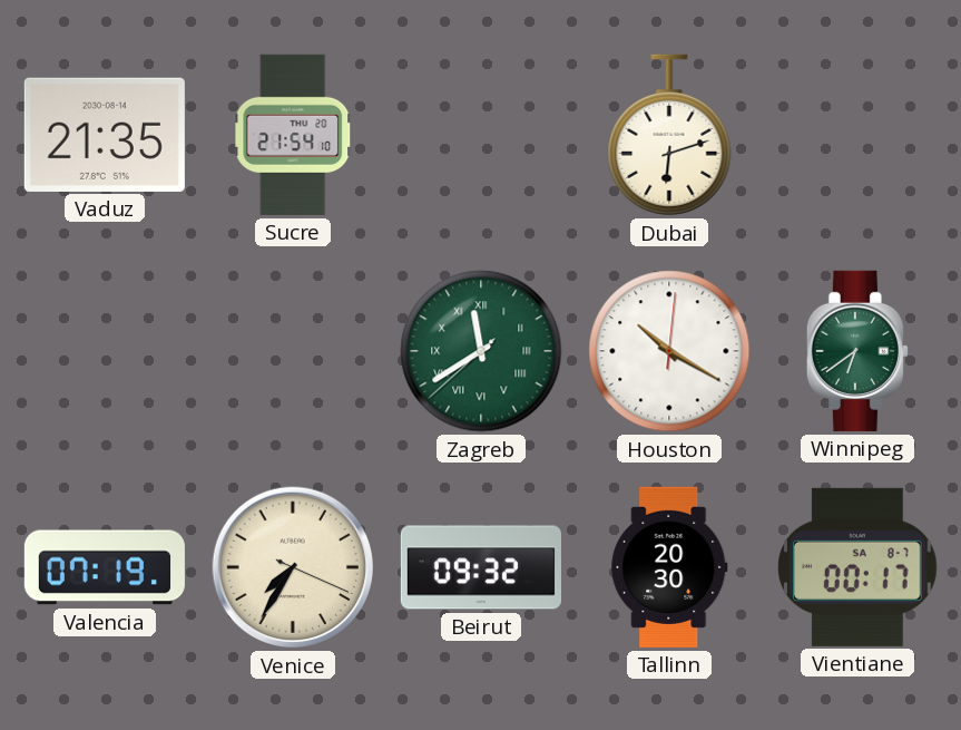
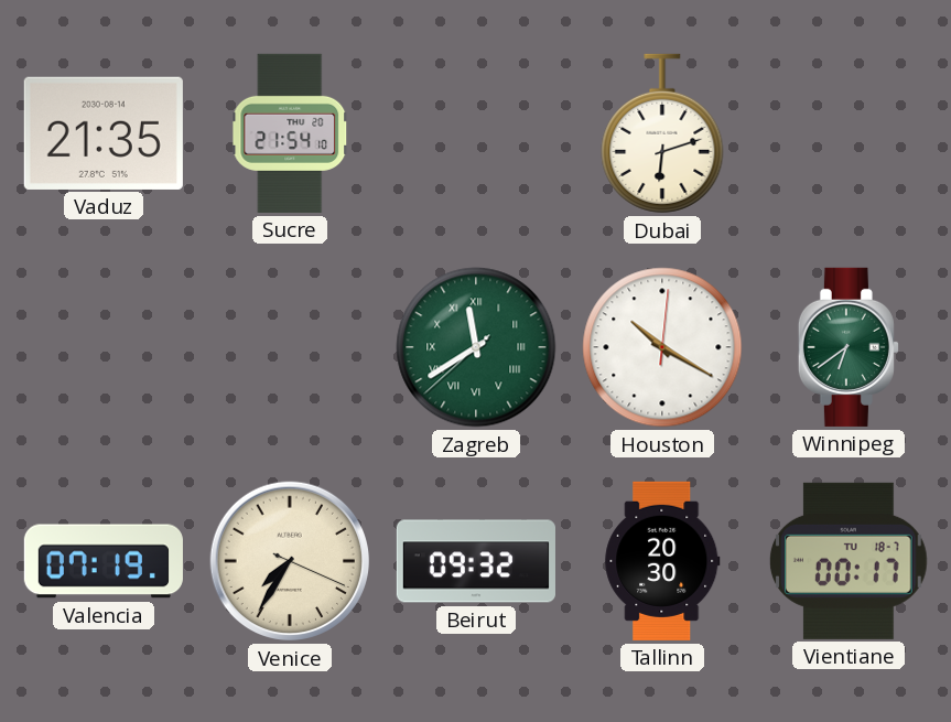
Vientiane date: SA 8-7 -> TU 18-7 (849, 561)
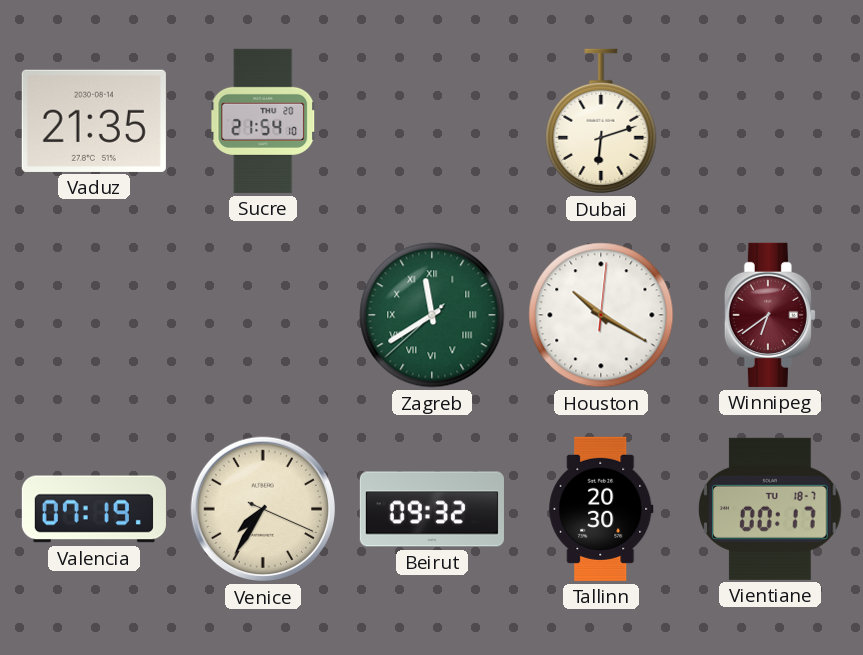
Winnipeg dial: green -> burgundy (770, 315)
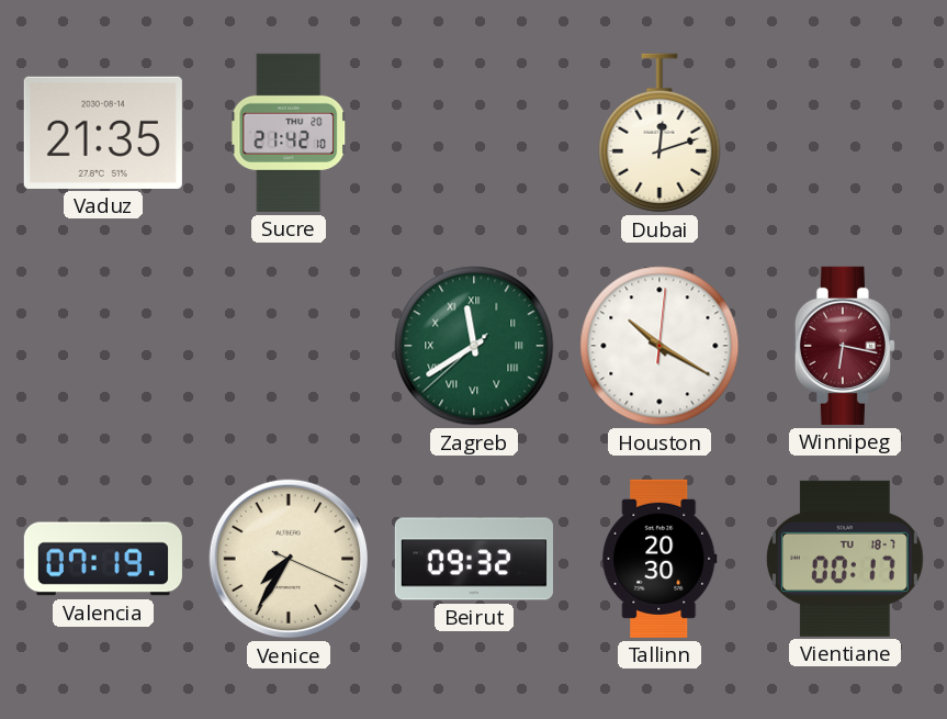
Sucre: 21:54 -> 21:42 (289, 133)
Dubai: 6:12 -> 12:12 (659, 133)
Winnipeg: 6:39 -> 6:17 (845, 346)
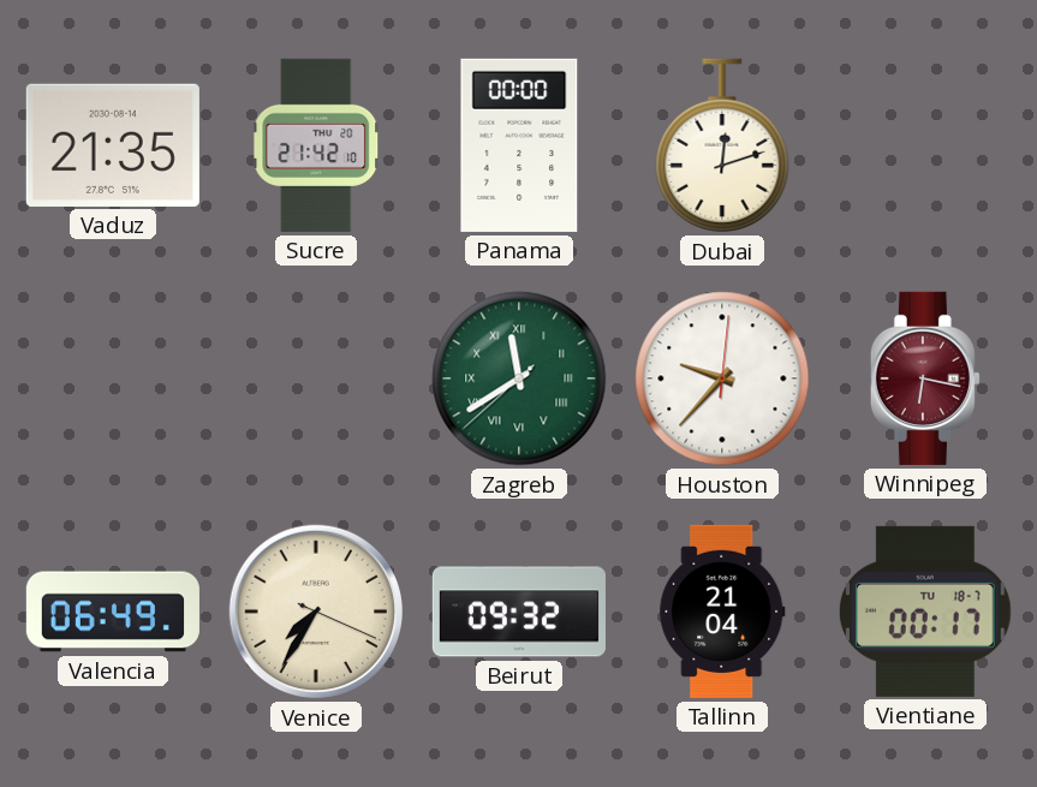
Panama: none -> 00:00 (519, 145)
Houston: 10:20 -> 9:37 (722, 378)
Valencia: 07:19 -> 06:49 (113, 612)
Tallinn: 20:30 -> 21:04 (722, 612)
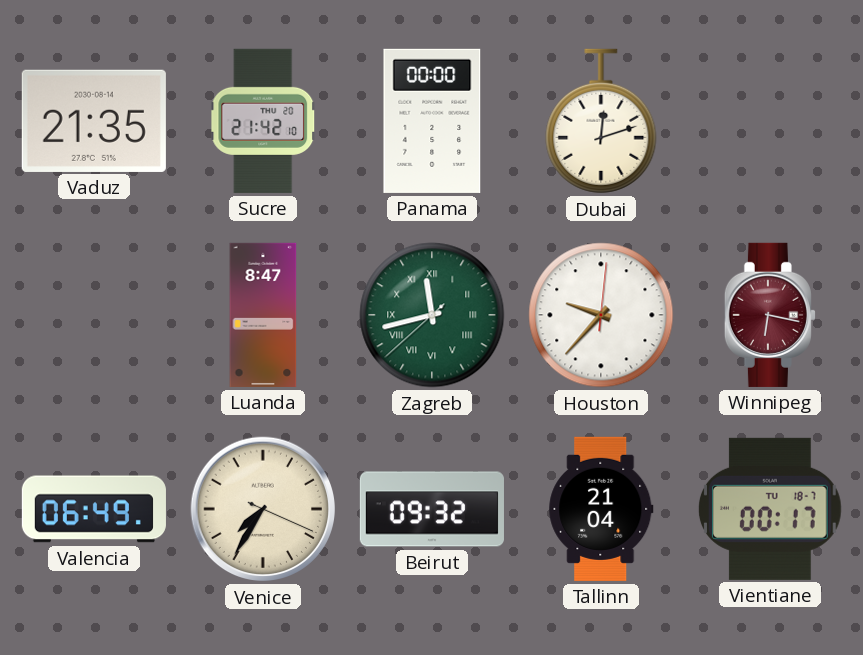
Luanda: none -> 8:47 (263, 315)
Zagreb: 11:39 -> 11:42 (432, 315)
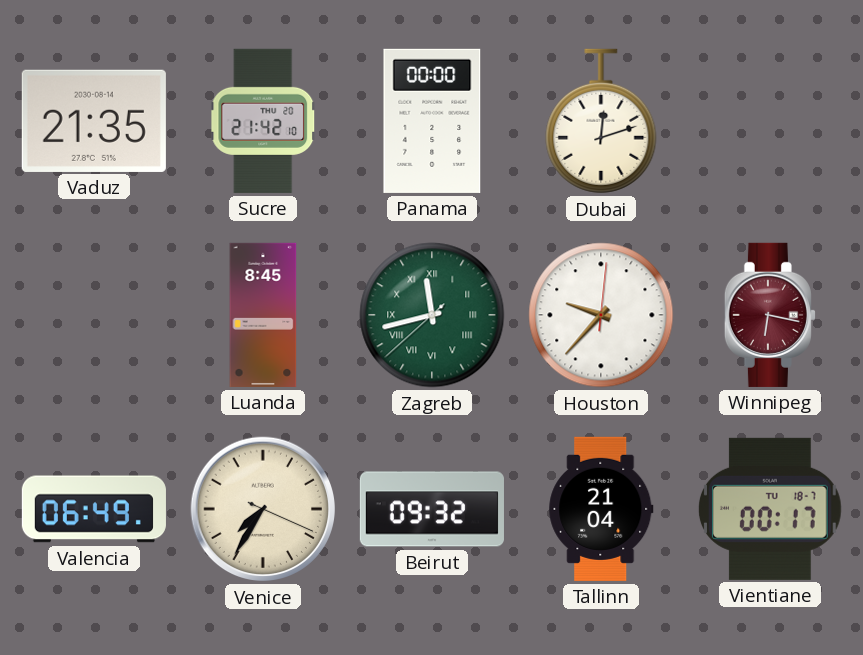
Luanda: 8:47 -> 8:45 (263, 315)
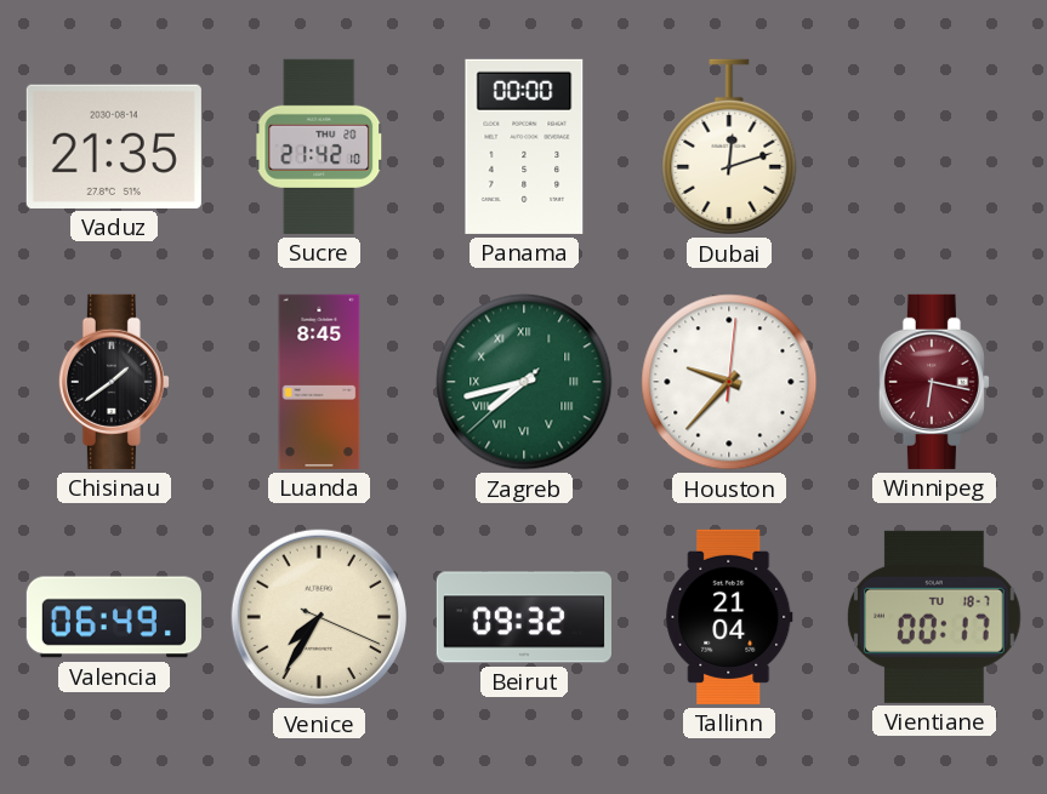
Chisinau: none -> 1:39 (114, 382)
Zagreb: 11:42 -> 7:42 (524, 382)
